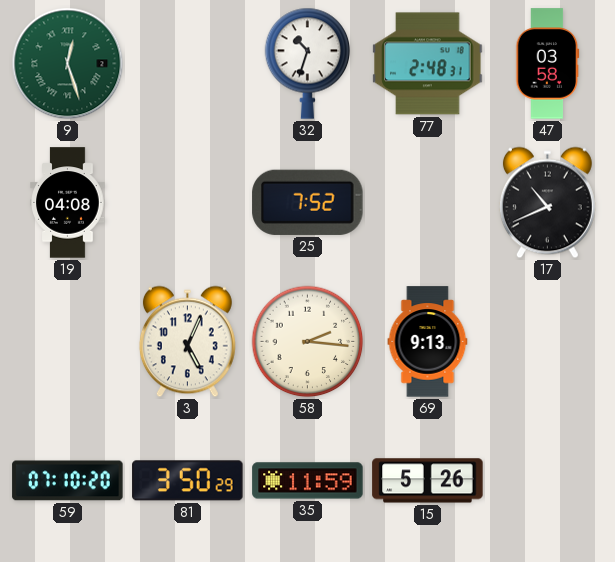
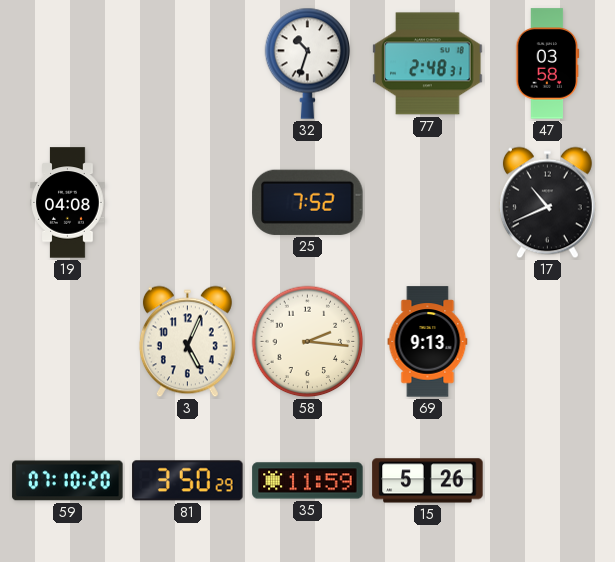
9: 12:27 -> none (68, 64)
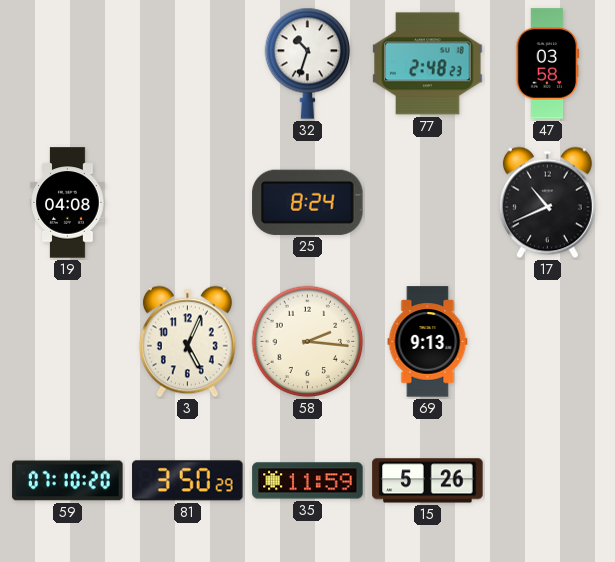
77: 2:48:31 -> 2:48:23 (428, 64)
25: 7:52 -> 8:24 (308, 202)
